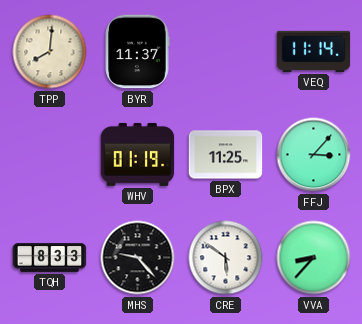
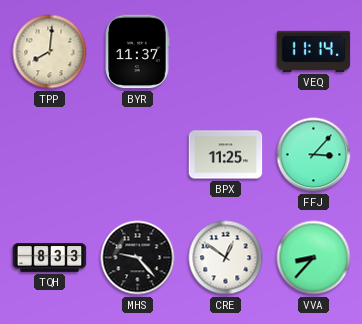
WHV: 01:19 -> none (138, 154)
CRE: 5:51 -> 12:51 (226, 258)
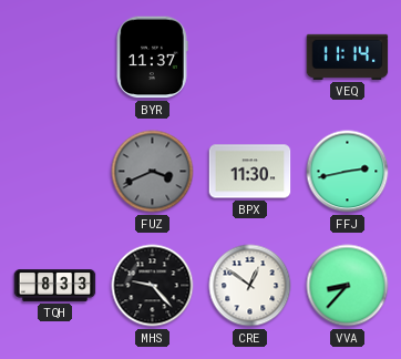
TPP: 8:01 -> none (50, 52)
FUZ: none -> 3:41 (153, 172)
BPX: 11:25 -> 11:30 (250, 172)
FFJ: 3:07 -> 2:43 (348, 172)
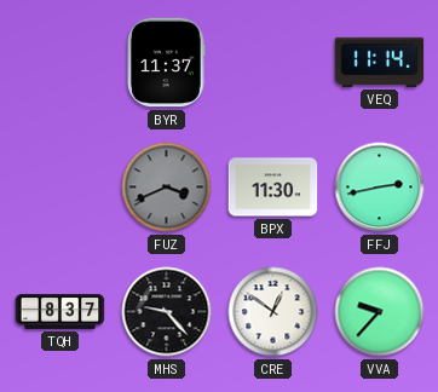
TQH: 8:33 -> 8:37 (60, 312)
VVA: 8:37 -> 9:37 (380, 312)
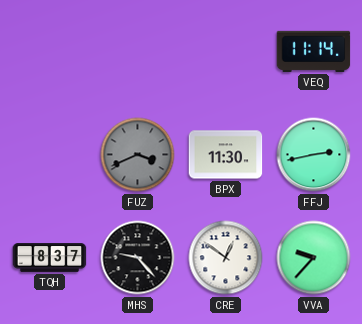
BYR: 11:37 -> none (166, 63)
